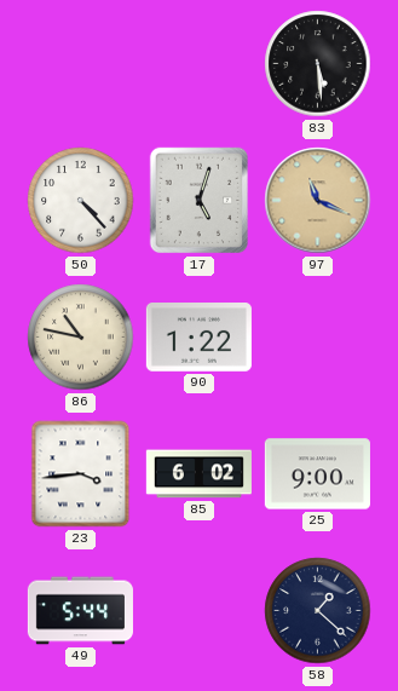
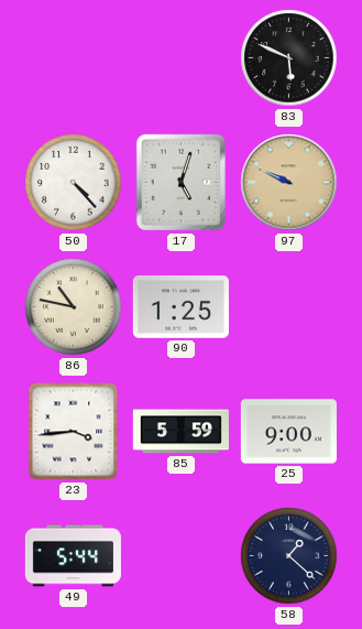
83: 5:29 -> 5:49 (289, 58)
97: 11:19 -> 9:49 (289, 183)
90: 1:22 -> 1:25 (180, 307)
85: 6:02 -> 5:59 (180, 432)
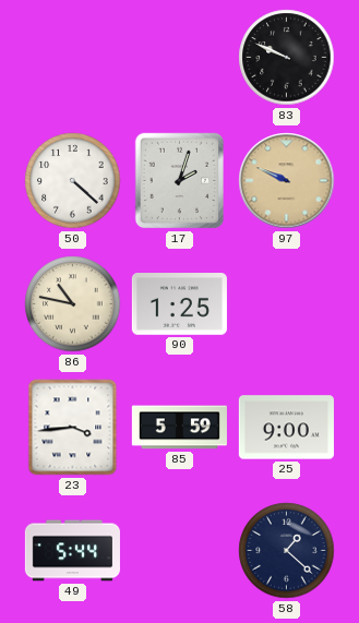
83: 5:49 -> 9:49 (287, 58)
50: 4:23 -> 4:22 (73, 181)
17: 5:03 -> 2:03 (179, 181)
